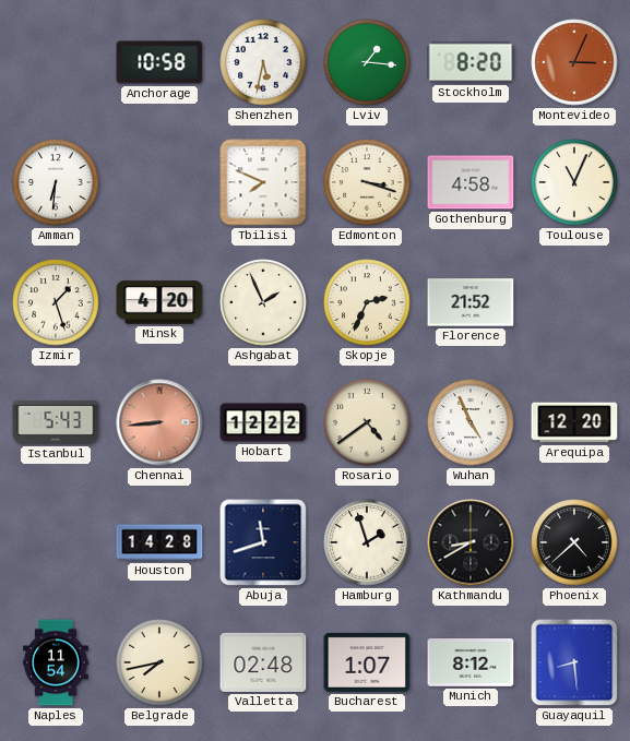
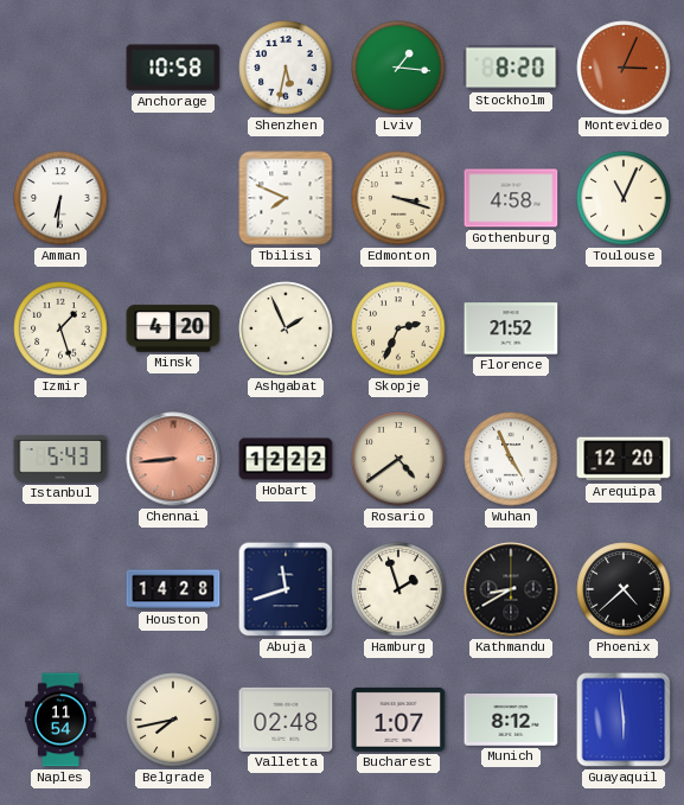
Guayaquil: 8:29 -> 5:59 (624, 720)
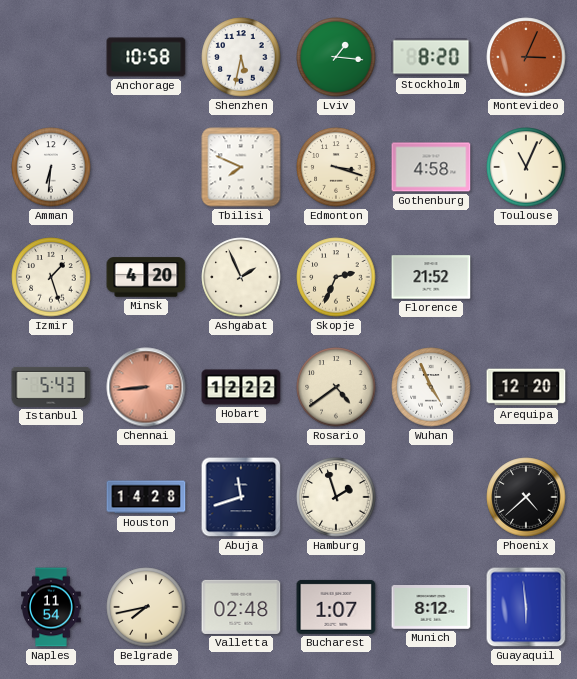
Kathmandu: 8:40 -> none (511, 589)
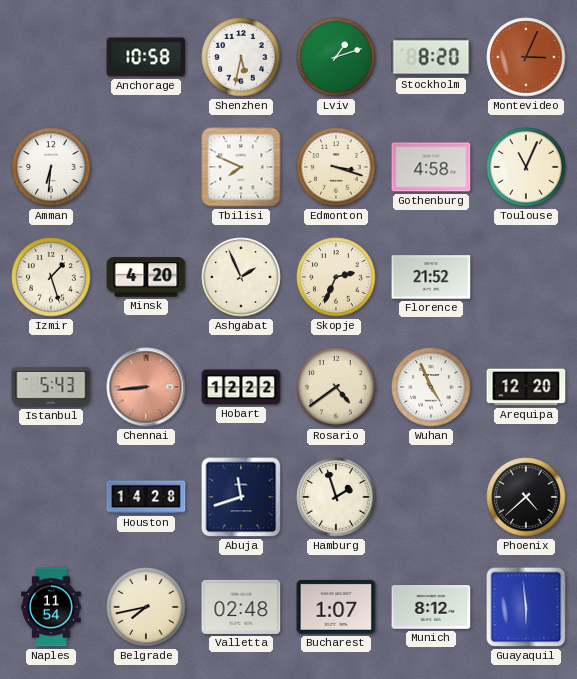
Lviv: 1:16 -> 1:12 (336, 57)
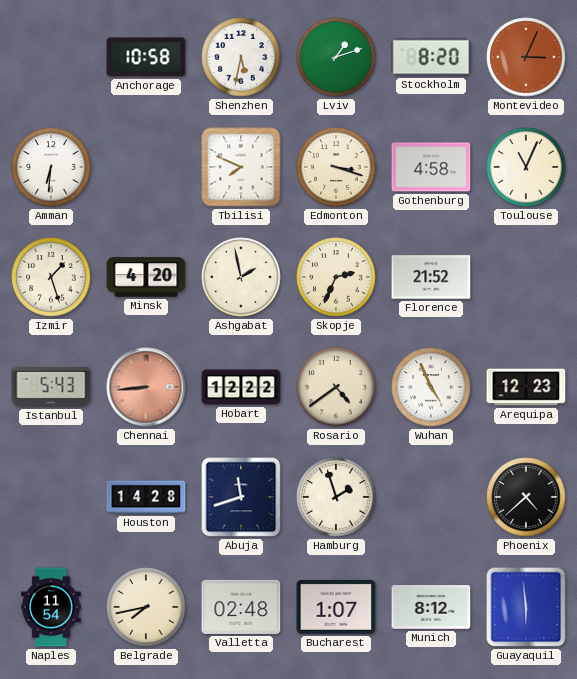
Ashgabat: 1:56 -> 1:58 (241, 277)
Arequipa: 12:20 -> 12:23 (526, 387)
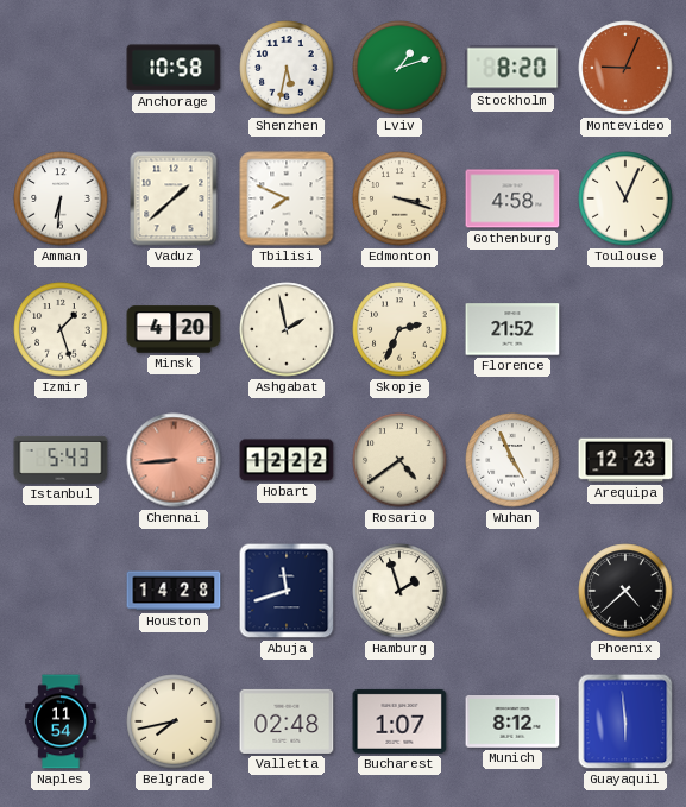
Montevideo: 3:04 -> 9:04 (625, 68)
Vaduz: none -> 1:38 (174, 198)
